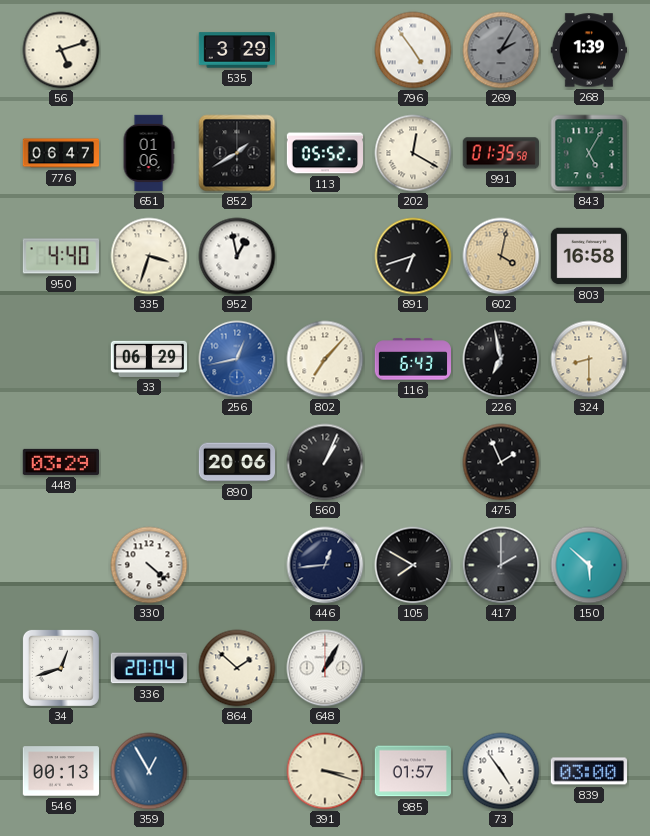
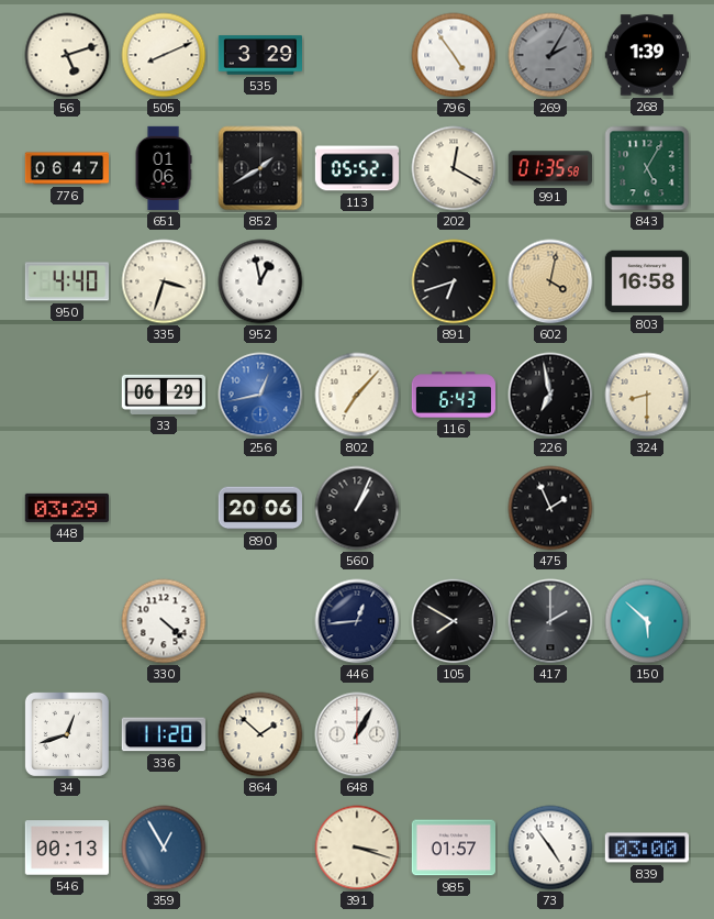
505: none -> 8:11 (164, 55)
336: 20:04 -> 11:20 (164, 734)
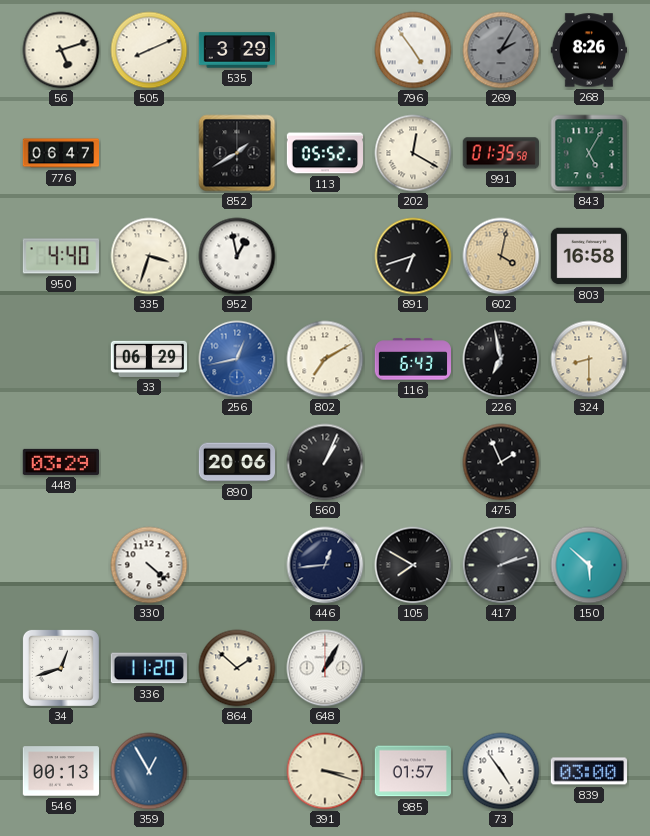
268: 1:39 -> 8:26 (588, 50)
651: 01:06 -> none (164, 168)
802: 7:07 -> 7:10 (325, 359)
417: 2:00 -> 2:12 (501, 565)
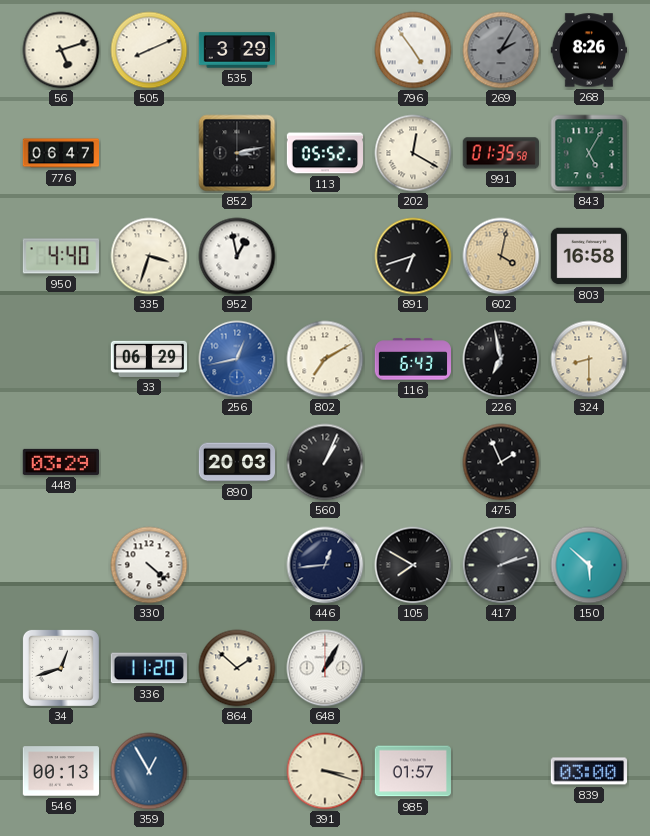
852: 1:40 -> 3:13 (237, 153)
890: 20:06 -> 20:03 (236, 462)
73: 4:54 -> none (501, 771)
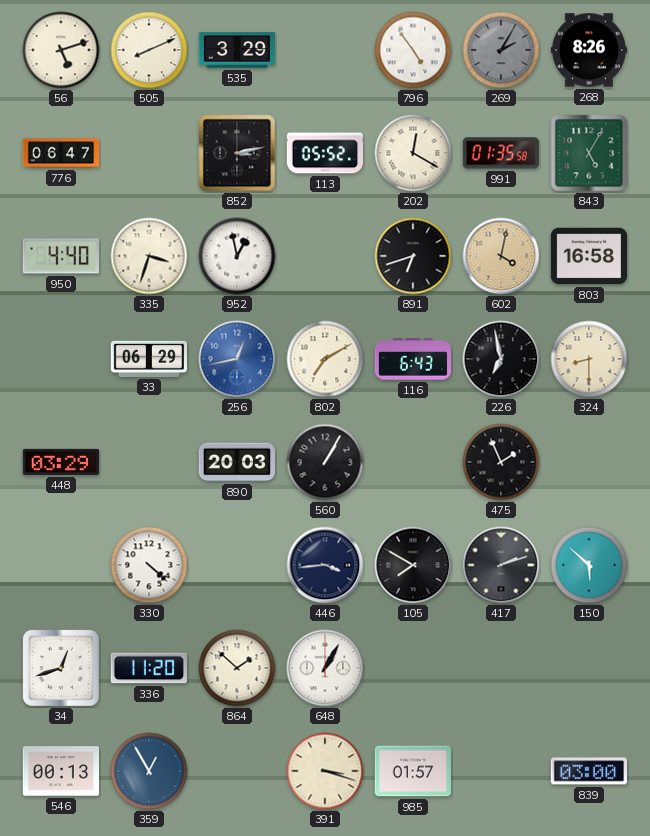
560: 1:04 -> 1:05 (325, 462)
446: 12:44 -> 3:44 (325, 565)
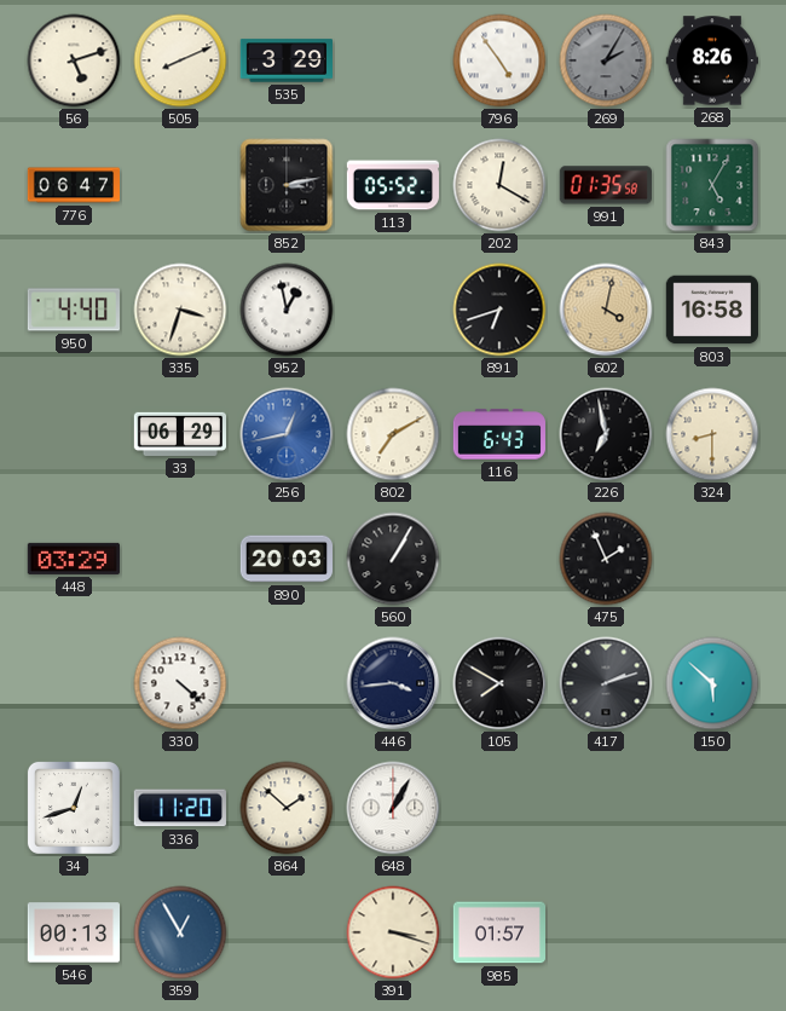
839: 03:00 -> none (588, 771)
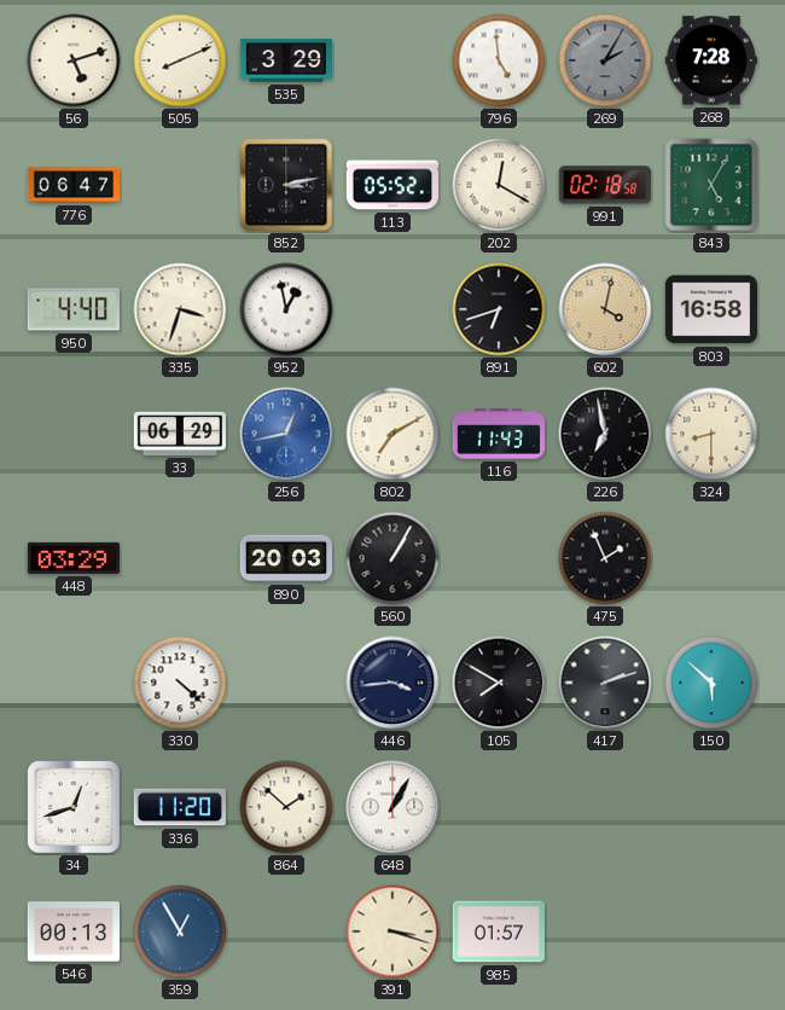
796: 4:54 -> 4:59 (499, 60)
268: 8:26 -> 7:28 (710, 60)
991: 01:35 -> 02:18 (605, 185)
116: 6:43 -> 11:43 (498, 434)
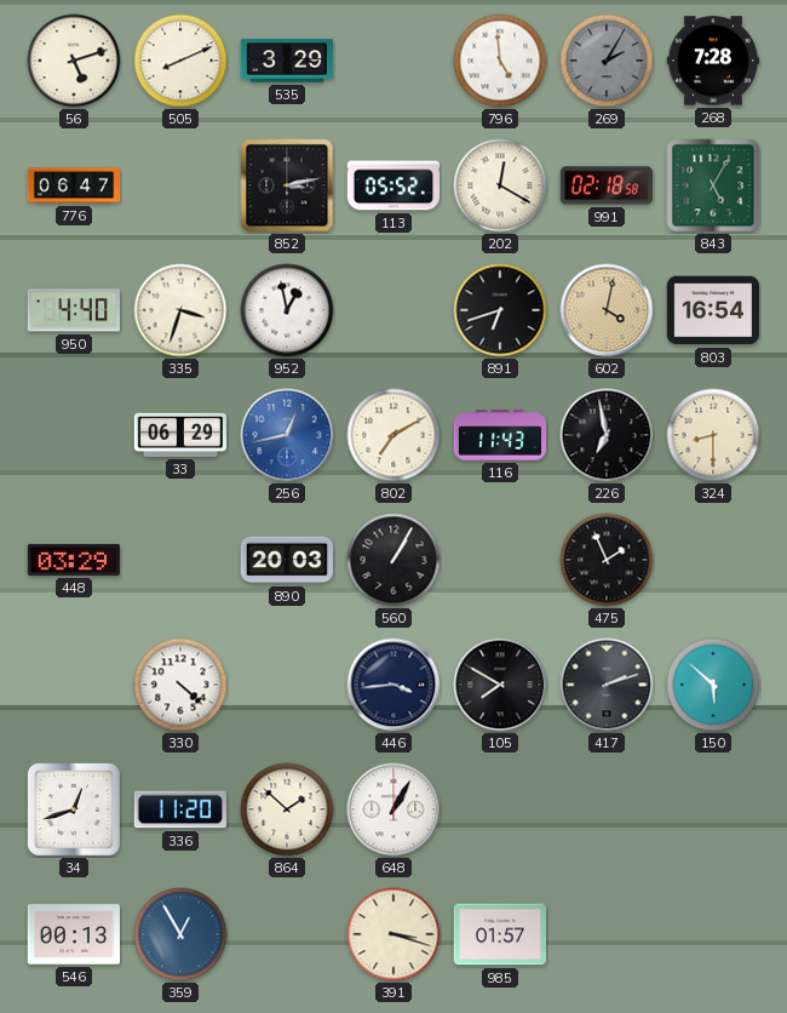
803: 16:58 -> 16:54 (712, 310)
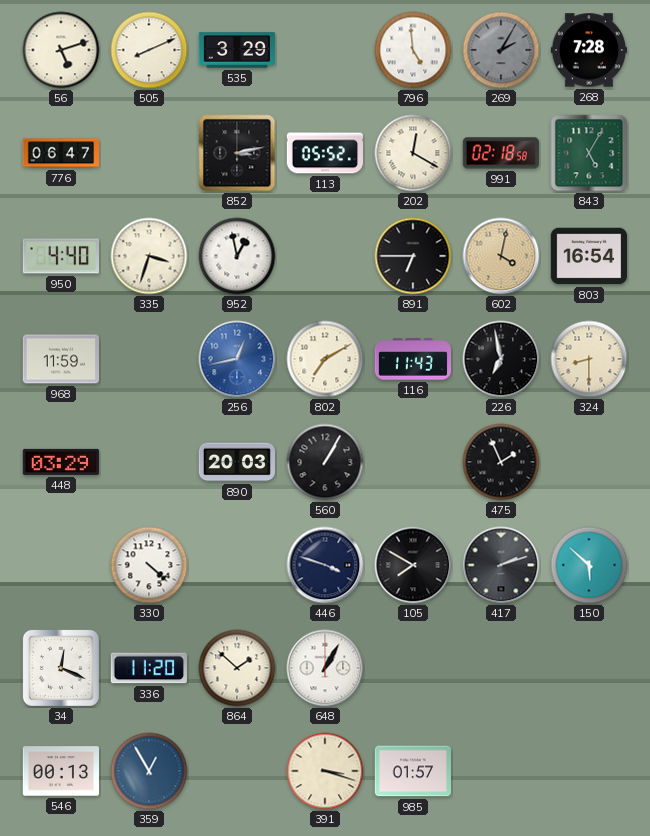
891: 6:42 -> 6:45 (413, 256)
968: none -> 11:59 (60, 359)
33: 06:29 -> none (179, 435)
446: 3:44 -> 3:48 (325, 565)
34: 12:42 -> 12:19 (61, 668)
